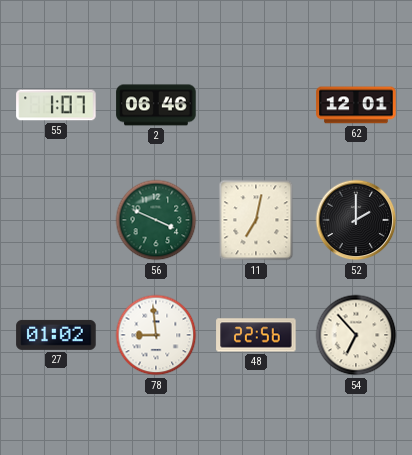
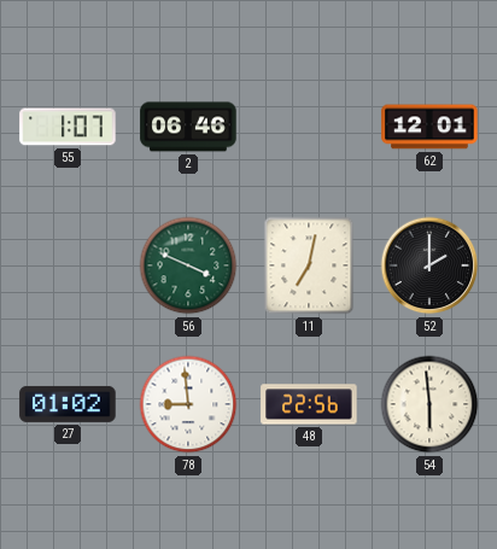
54: 6:53 -> 5:59 (429, 404)
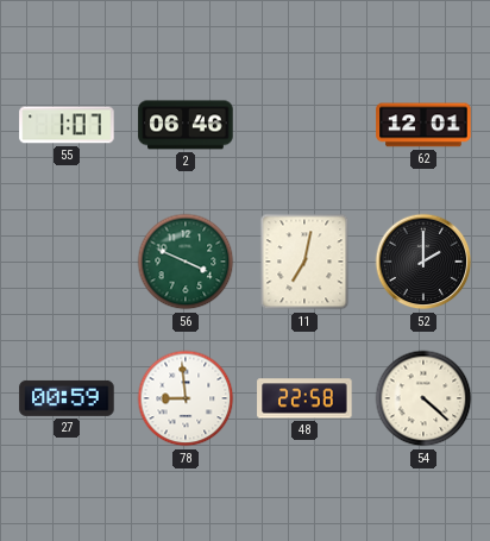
27: 01:02 -> 00:59 (67, 398)
48: 22:56 -> 22:58 (304, 398)
54: 5:59 -> 4:22 (423, 398)
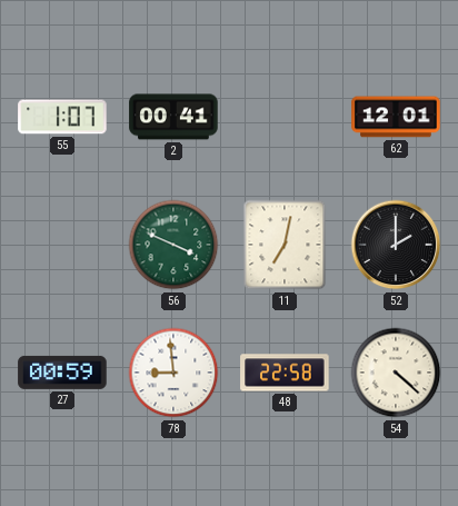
2: 06:46 -> 00:41 (173, 117)
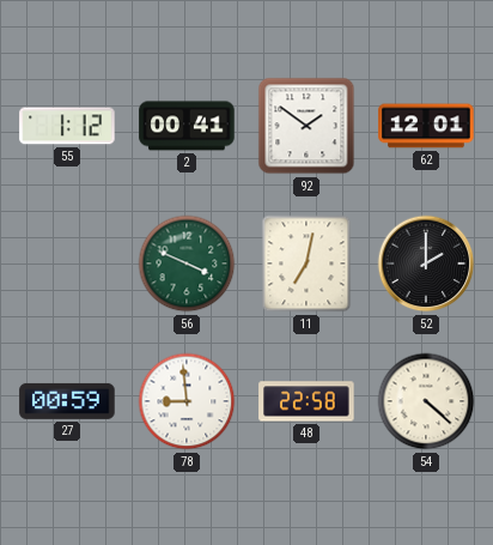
55: 1:07 -> 1:12 (67, 126)
92: none -> 1:51 (306, 126)
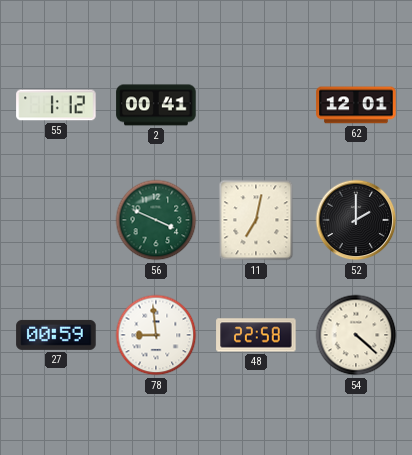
92: 1:51 -> none (306, 126)
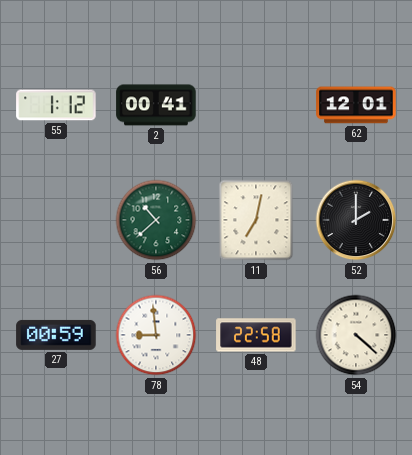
56: 3:49 -> 10:38 (156, 220)
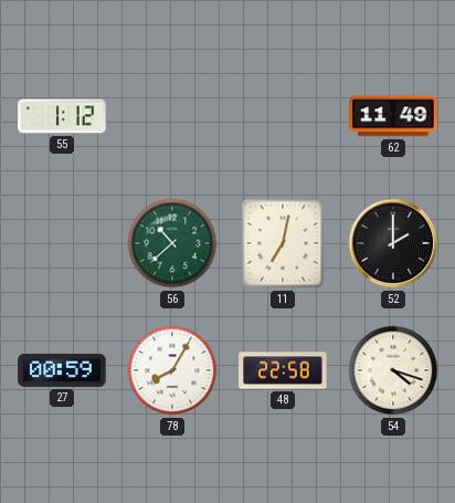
2: 00:41 -> none (156, 105)
62: 12:01 -> 11:49 (393, 116)
78: 8:59 -> 8:05 (172, 370)
54: 4:22 -> 4:18 (393, 370)
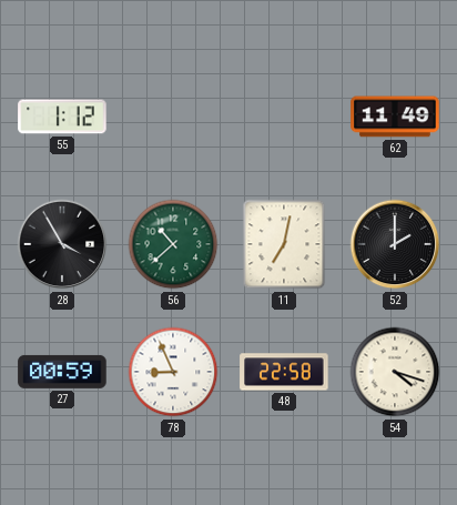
28: none -> 3:55 (62, 244)
78: 8:05 -> 8:56 (173, 372)
